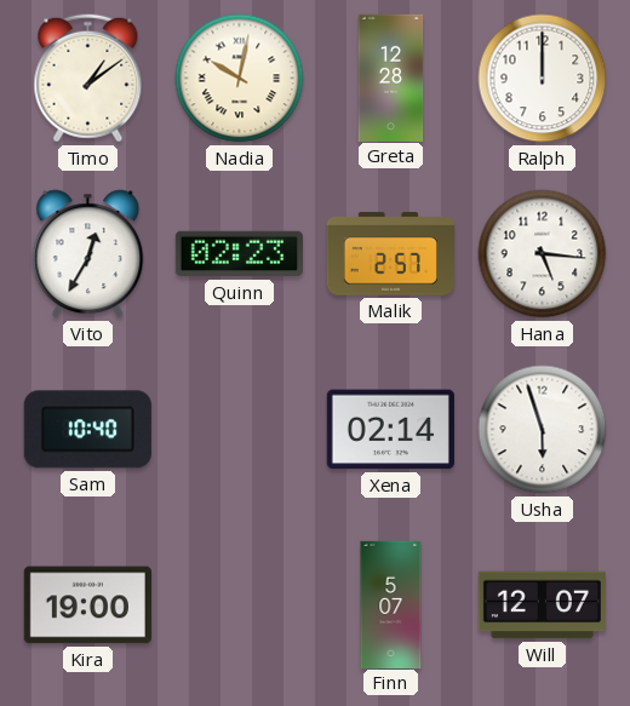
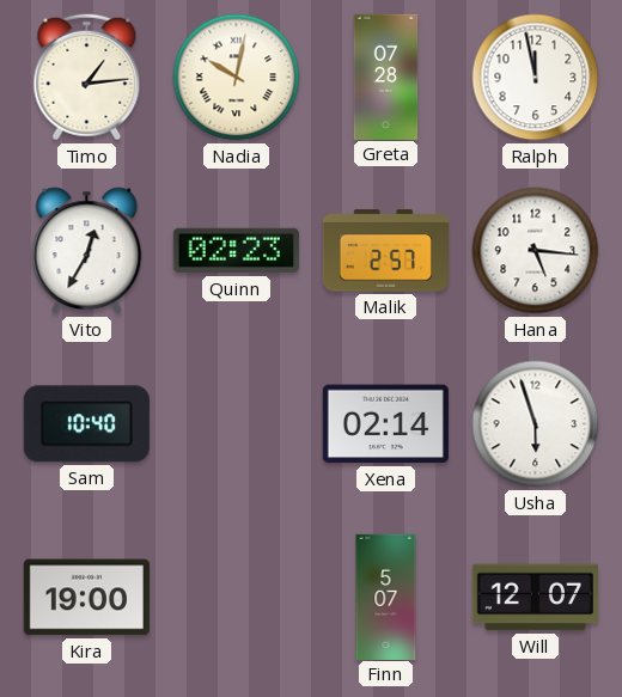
Timo: 1:09 -> 1:14 (87, 78)
Greta: 12:28 -> 07:28 (386, 77)
Ralph: 12:00 -> 11:58 (536, 78)
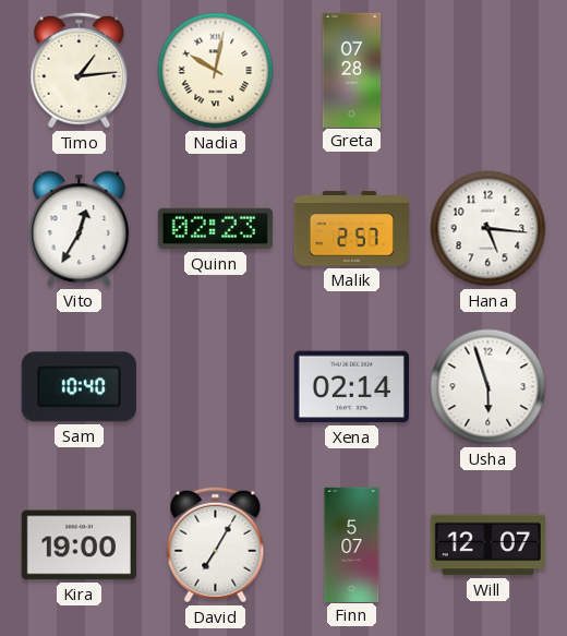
Ralph: 11:58 -> none (536, 78)
David: none -> 7:05 (216, 545)
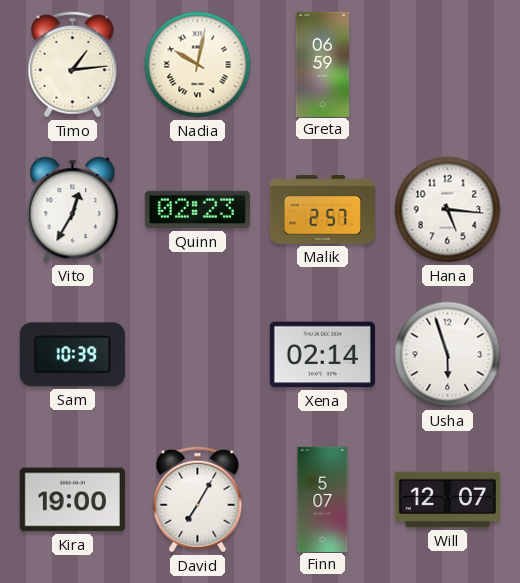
Greta: 07:28 -> 06:59 (323, 64)
Sam: 10:40 -> 10:39 (72, 355)
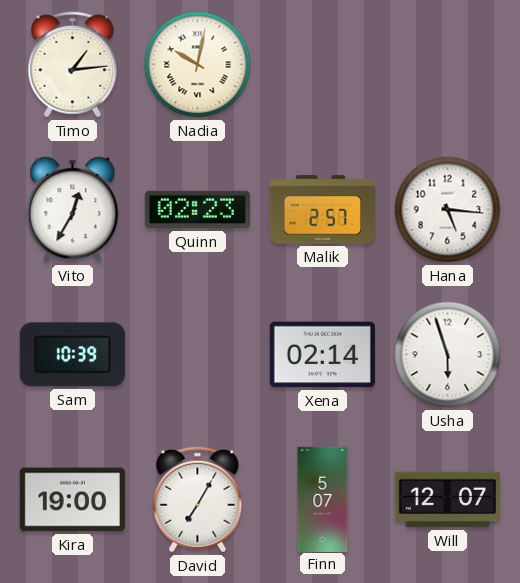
Greta: 06:59 -> none (323, 64)
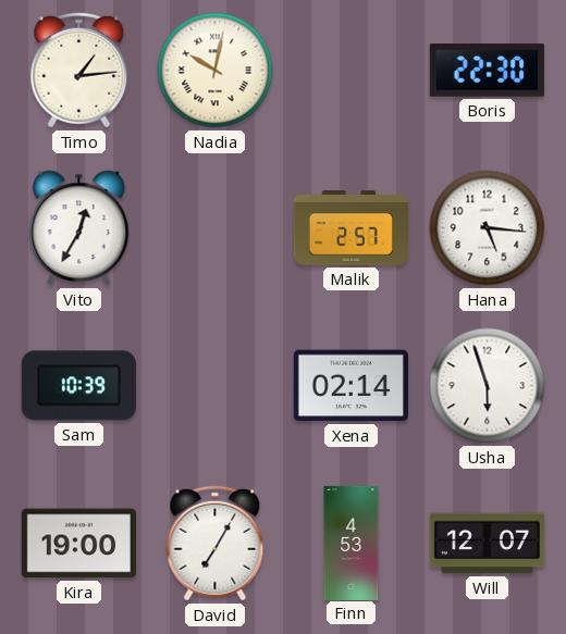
Boris: none -> 22:30 (487, 71)
Quinn: 02:23 -> none (197, 210)
Finn: 5:07 -> 4:53 (352, 543)
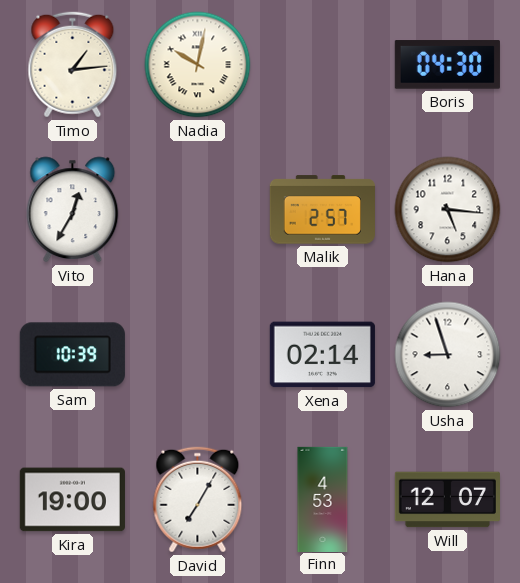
Boris: 22:30 -> 04:30 (447, 65)
Usha: 5:57 -> 8:57 (448, 355)
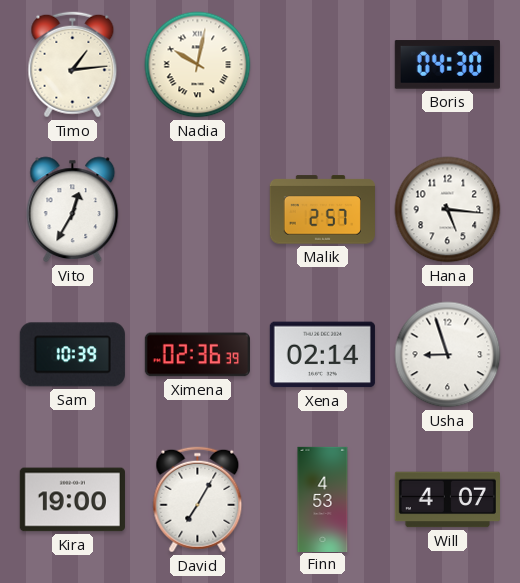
Ximena: none -> 02:36 (197, 355)
Will: 12:07 -> 4:07 (447, 500)
